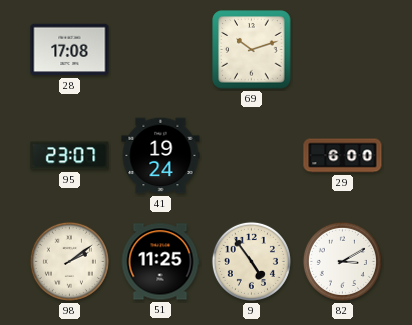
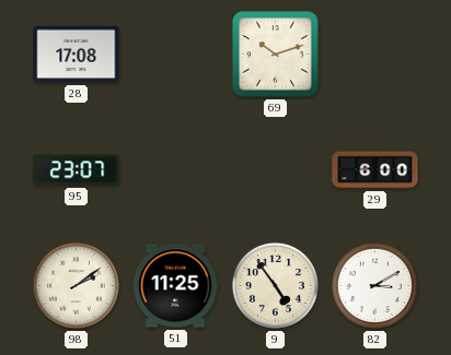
41: 19:24 -> none (161, 156)
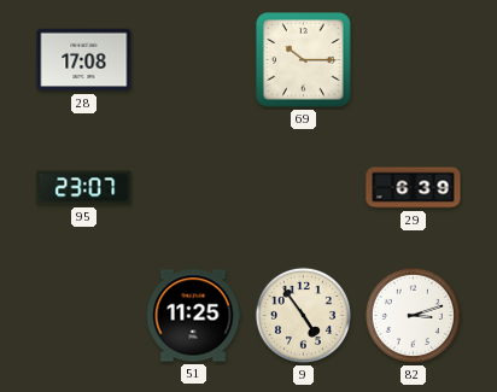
69: 10:12 -> 10:15 (304, 60)
29: 6:00 -> 6:39 (414, 188)
98: 2:09 -> none (76, 285)
82: 3:10 -> 3:12 (413, 315)
